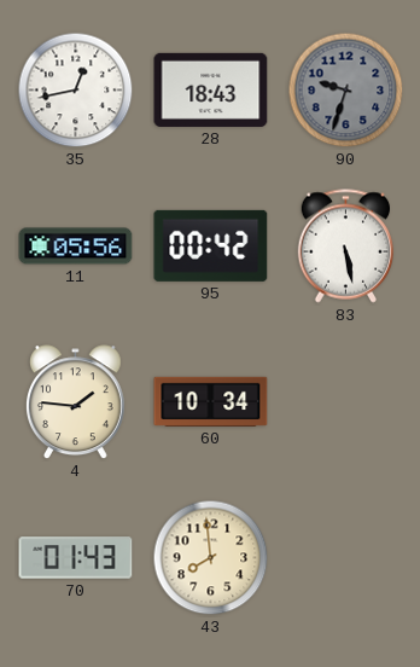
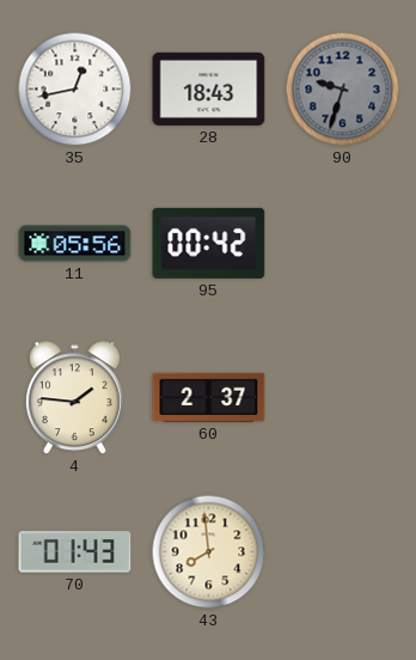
83: 5:28 -> none (345, 246)
60: 10:34 -> 2:37 (209, 397)
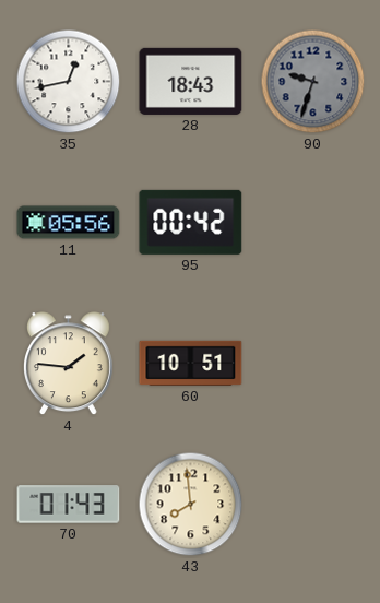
60: 2:37 -> 10:51 (191, 363)
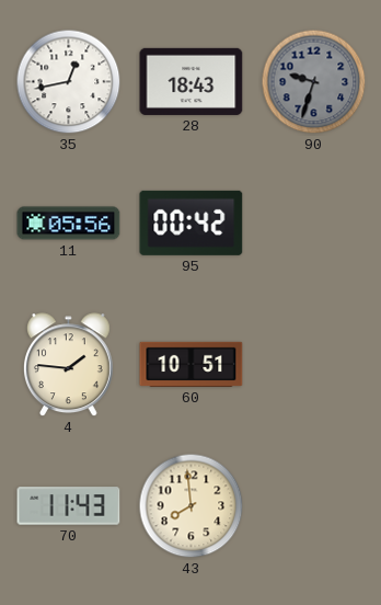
70: 01:43 -> 11:43 (69, 506)
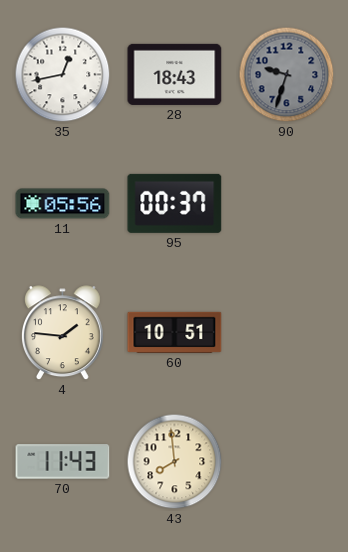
95: 00:42 -> 00:37 (175, 203)
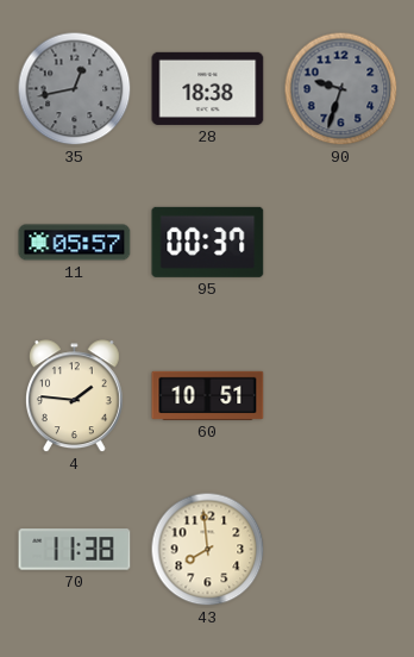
35 dial: white -> grey (75, 89)
28: 18:43 -> 18:38 (208, 88)
11: 05:56 -> 05:57 (75, 243)
70: 11:43 -> 11:38 (75, 550)
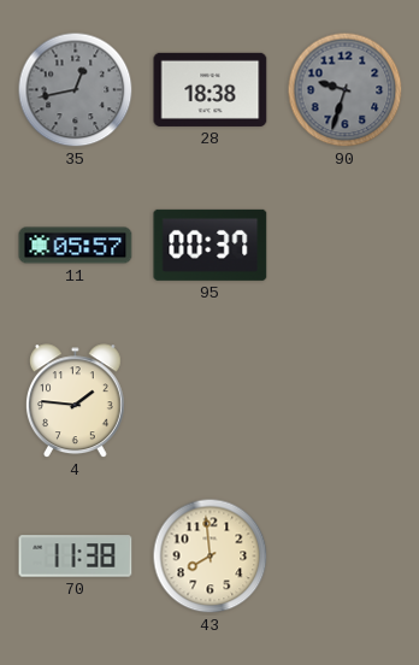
60: 10:51 -> none (208, 395)
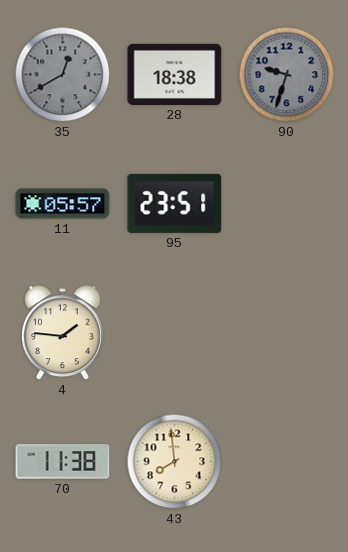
35: 12:43 -> 12:40 (63, 75)
95: 00:37 -> 23:51 (175, 203)
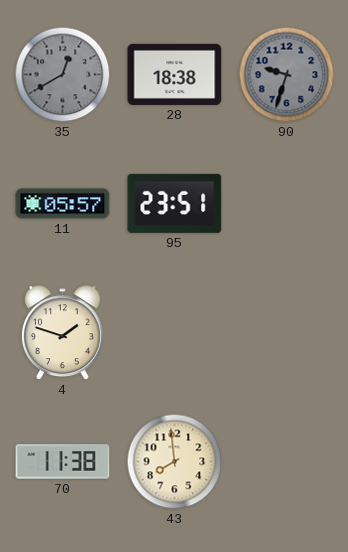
4: 1:46 -> 1:48 (62, 333)
